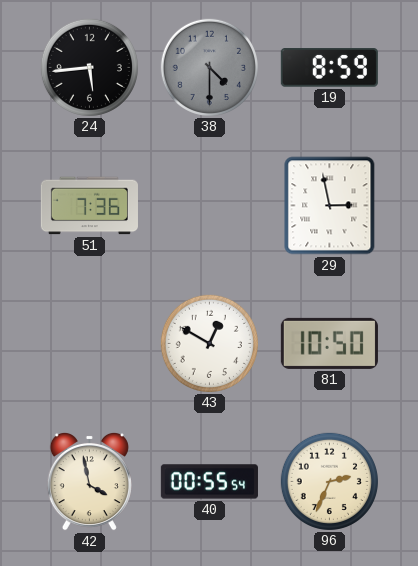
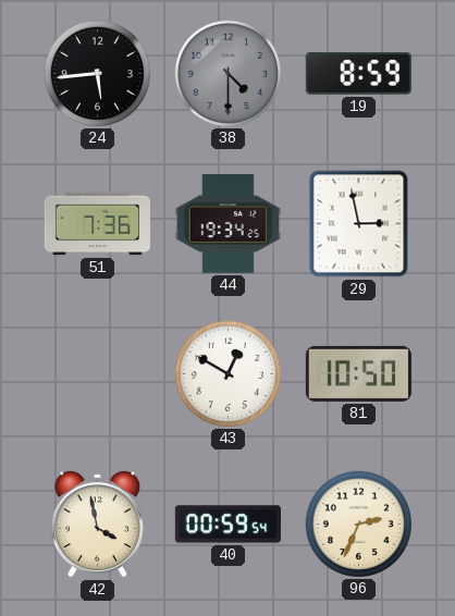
44: none -> 19:34 (228, 223)
40: 00:55 -> 00:59 (228, 525)
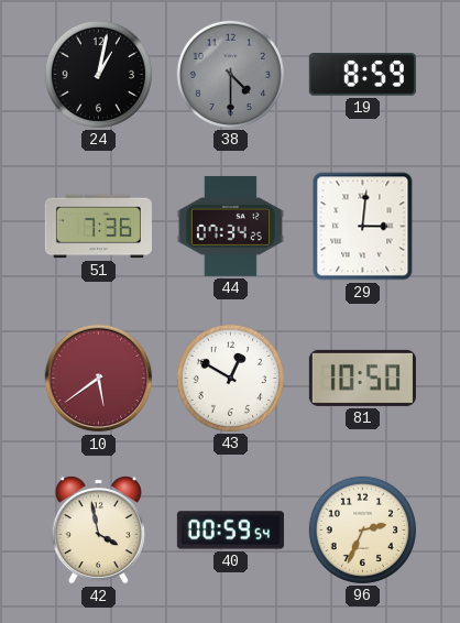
24: 5:44 -> 1:02 (98, 74)
44: 19:34 -> 07:34 (230, 226)
29: 2:58 -> 3:01 (363, 227)
10: none -> 5:39 (99, 379)
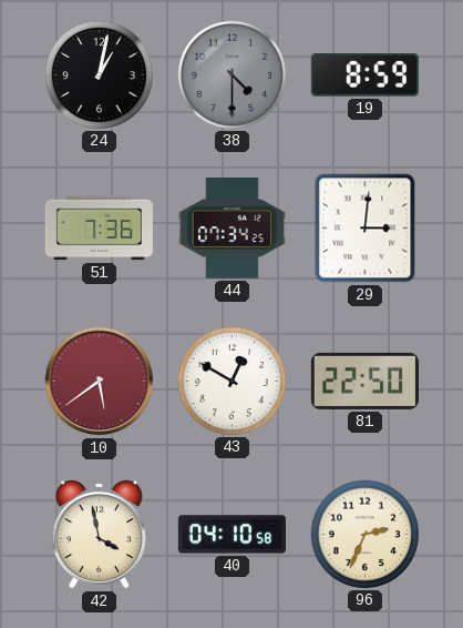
81: 10:50 -> 22:50 (364, 381)
40: 00:59 -> 04:10 (231, 535)
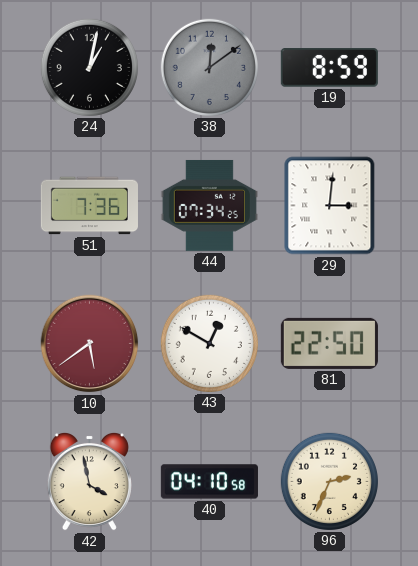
38: 4:30 -> 12:09 (209, 67)
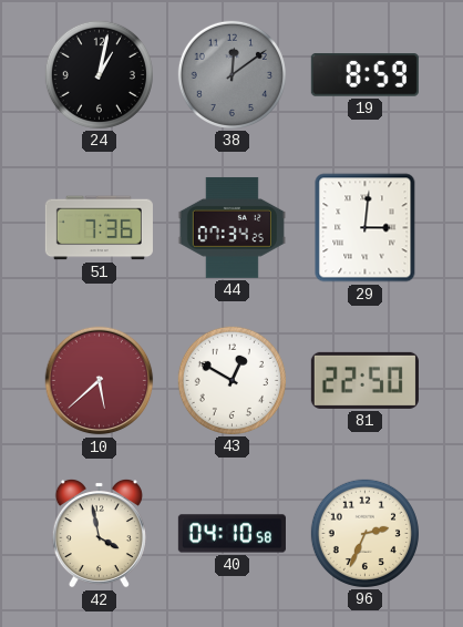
10: 5:39 -> 5:38 (100, 381)
